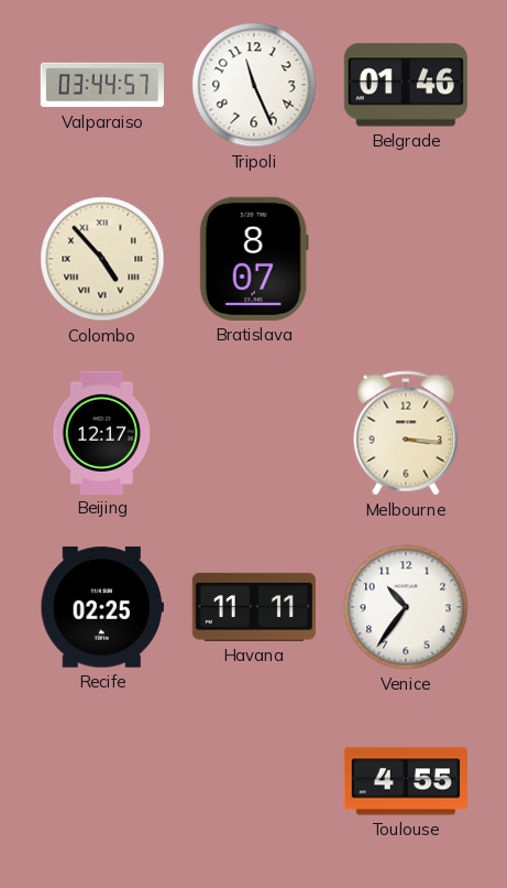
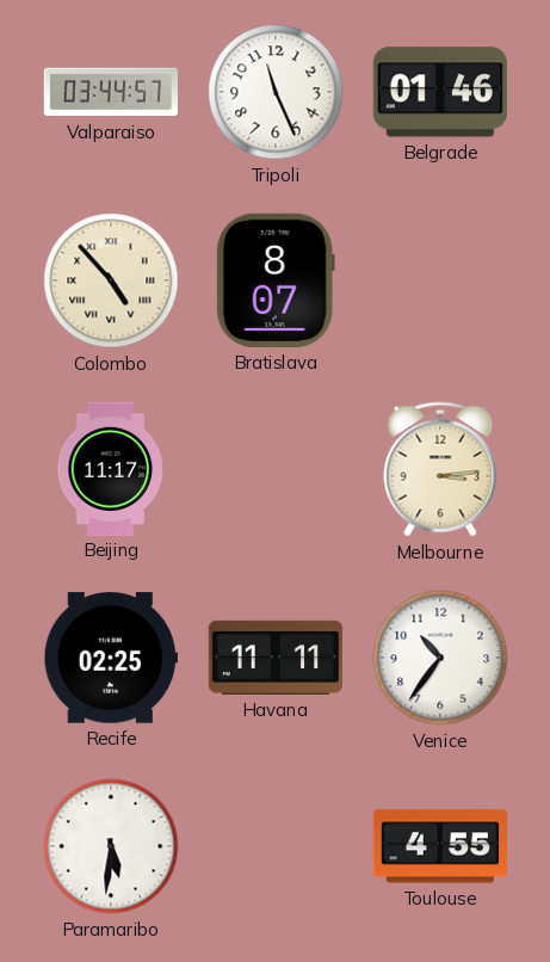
Beijing: 12:17 -> 11:17 (111, 468)
Melbourne: 3:16 -> 3:14 (440, 469)
Paramaribo: none -> 5:31 (111, 846)
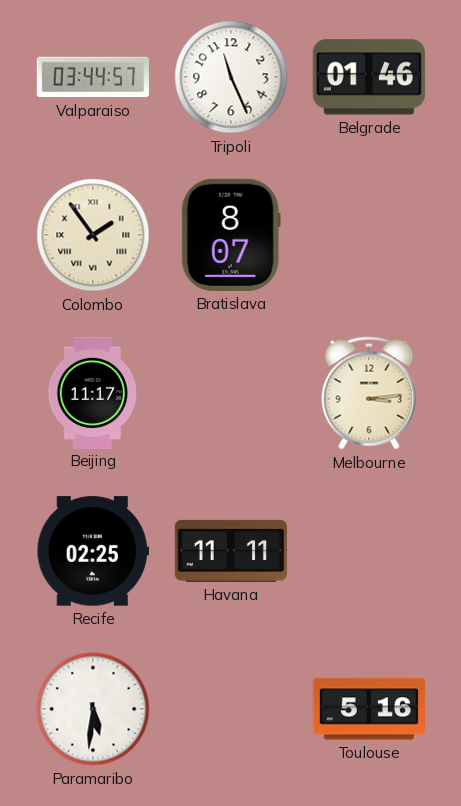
Colombo: 4:53 -> 1:54 (93, 235)
Venice: 10:36 -> none (440, 658)
Toulouse: 4:55 -> 5:16 (369, 709)
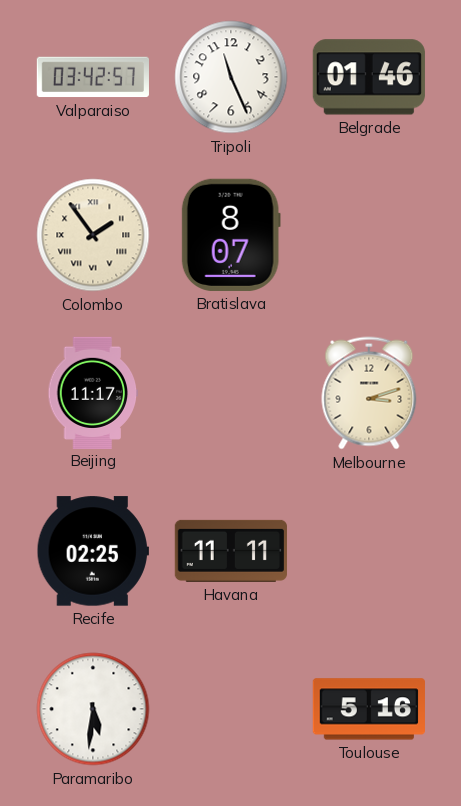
Valparaiso: 03:44 -> 03:42 (93, 77)
Melbourne: 3:14 -> 3:12 (369, 393)
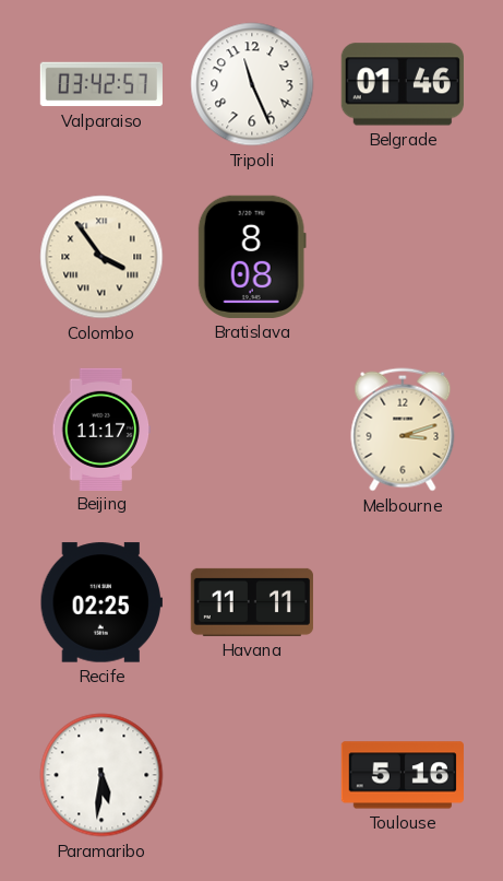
Colombo: 1:54 -> 3:54 (101, 257)
Bratislava: 8:07 -> 8:08 (252, 257)
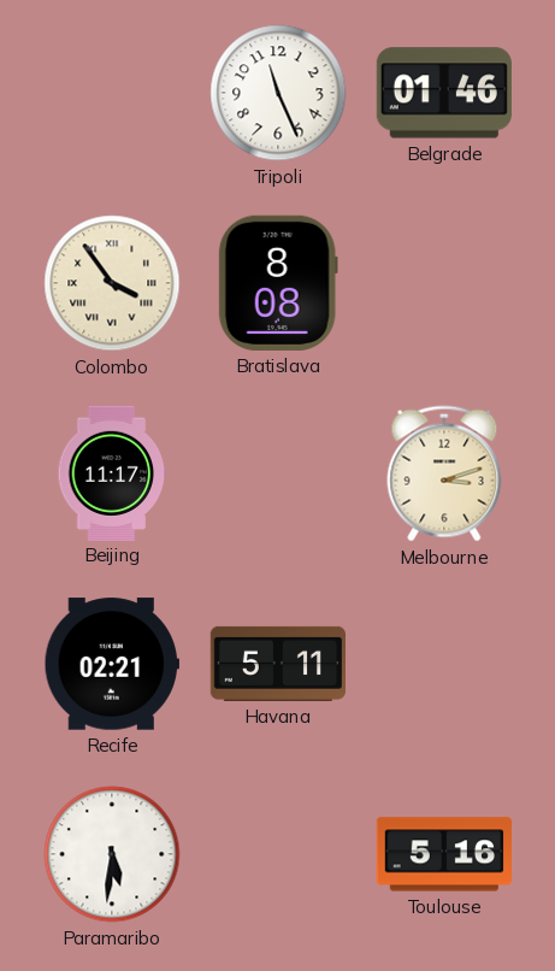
Valparaiso: 03:42 -> none (101, 84)
Recife: 02:25 -> 02:21 (112, 664)
Havana: 11:11 -> 5:11 (277, 664)
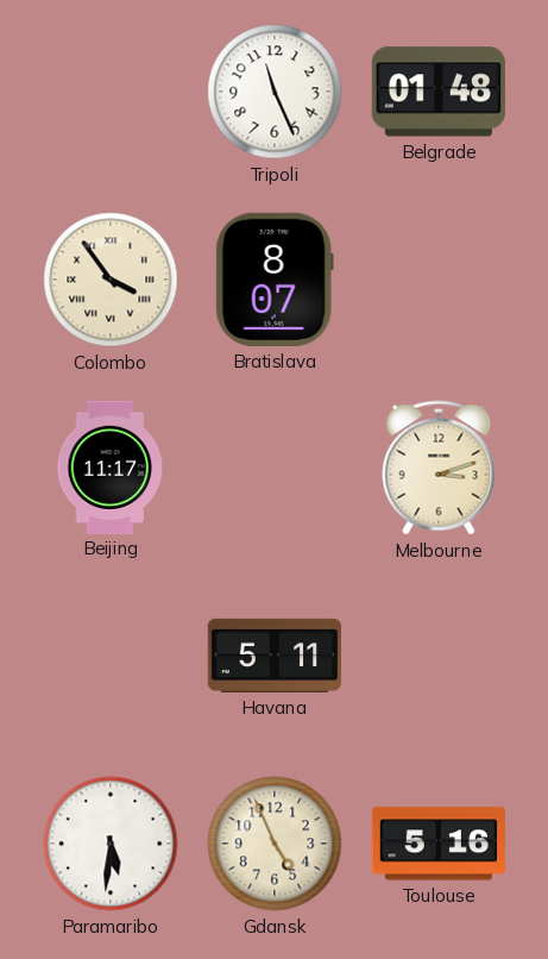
Belgrade: 01:46 -> 01:48 (439, 92)
Bratislava: 8:08 -> 8:07 (275, 280)
Recife: 02:21 -> none (112, 664)
Gdansk: none -> 4:56 (275, 844)
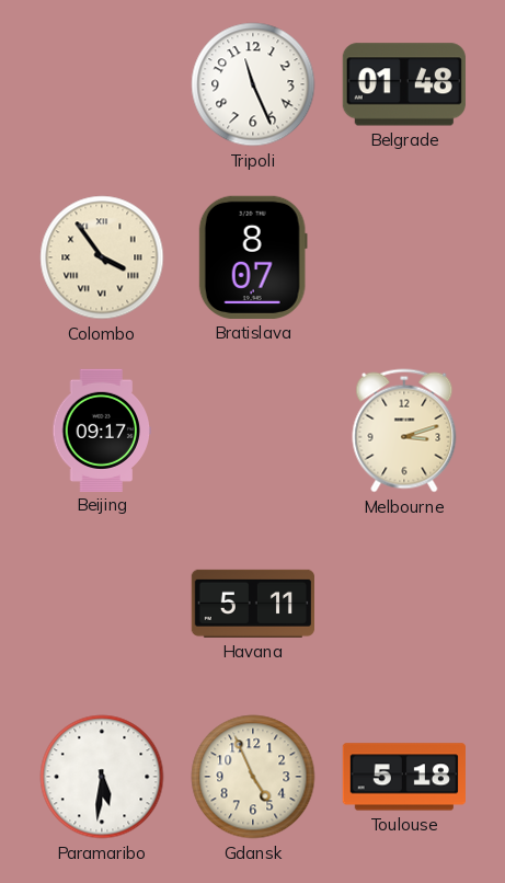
Beijing: 11:17 -> 09:17 (102, 429)
Toulouse: 5:16 -> 5:18 (404, 777)
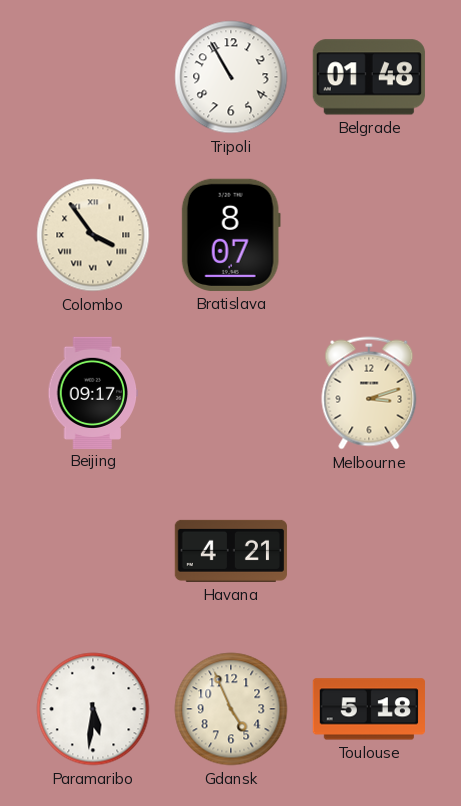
Tripoli: 11:26 -> 10:55 (231, 77)
Havana: 5:11 -> 4:21 (230, 551)
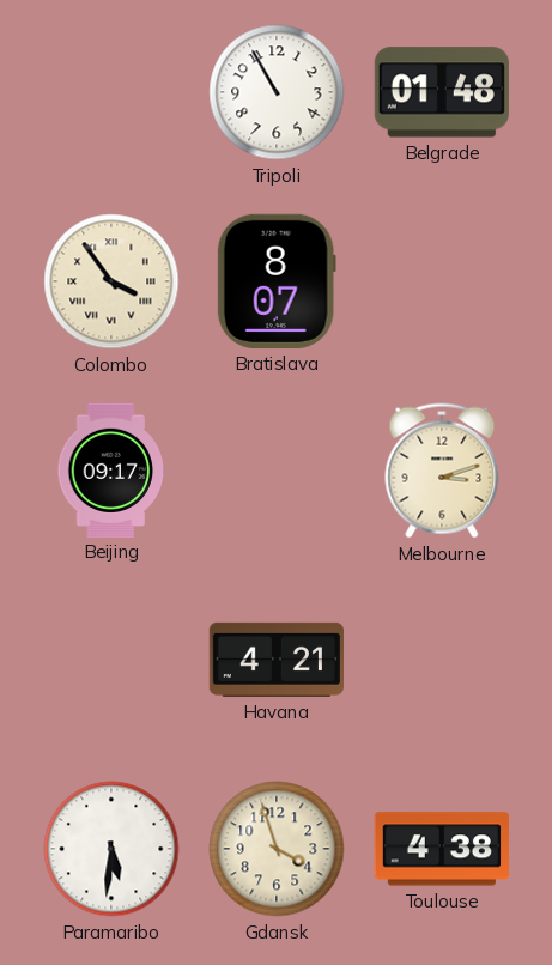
Gdansk: 4:56 -> 3:57 (277, 849)
Toulouse: 5:18 -> 4:38 (442, 849)
